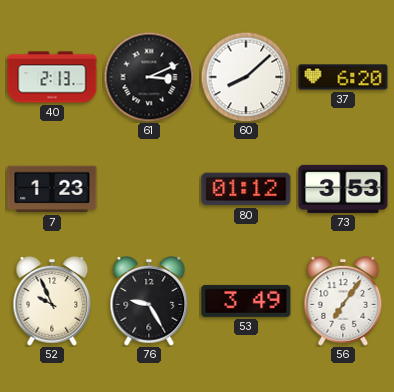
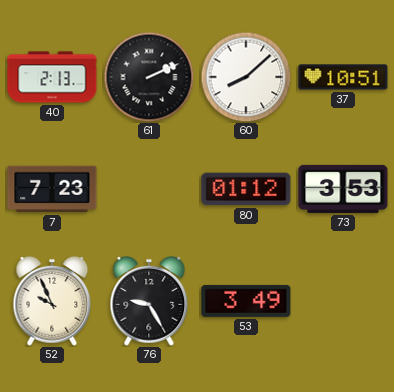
61: 3:11 -> 2:11 (149, 77)
37: 6:20 -> 10:51 (343, 77)
7: 1:23 -> 7:23 (52, 189)
56: 7:06 -> none (343, 302)
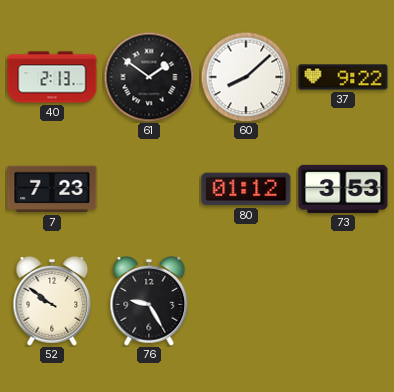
61: 2:11 -> 1:51 (149, 77)
37: 10:51 -> 9:22 (343, 77)
52: 9:56 -> 9:51 (52, 302)
53: 3:49 -> none (246, 301)
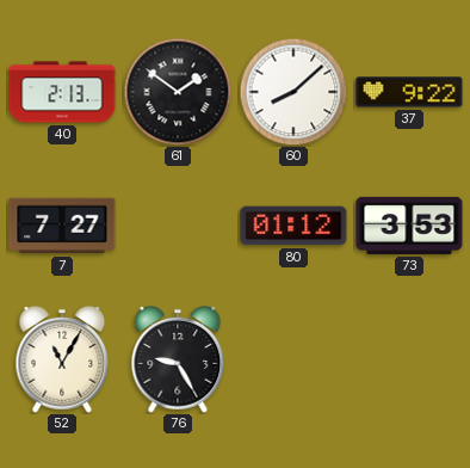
7: 7:23 -> 7:27 (62, 226)
52: 9:51 -> 11:05 (62, 361)
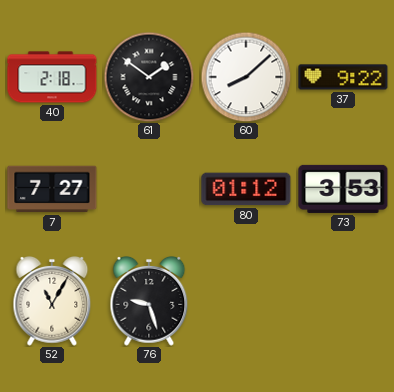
40: 2:13 -> 2:18 (52, 77)
76: 9:25 -> 9:27 (149, 302)
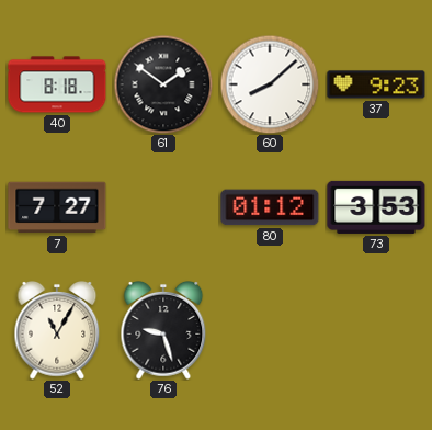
40: 2:18 -> 8:18 (57, 84)
37: 9:22 -> 9:23 (376, 84)
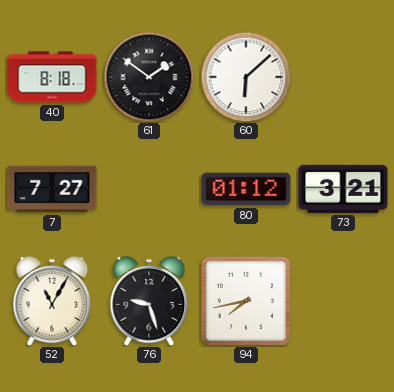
60: 8:08 -> 6:08 (246, 77)
37: 9:23 -> none (376, 84)
73: 3:53 -> 3:21 (343, 189)
94: none -> 7:43 (246, 301)
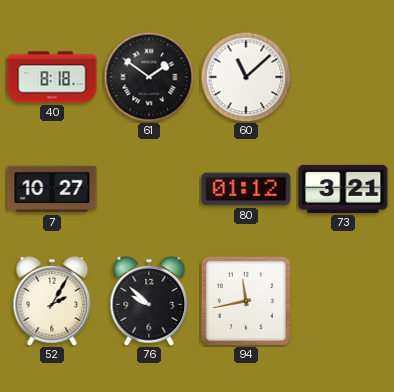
60: 6:08 -> 11:08 (246, 77)
7: 7:27 -> 10:27 (52, 189)
52: 11:05 -> 2:05 (52, 302)
76: 9:27 -> 9:52 (149, 302)
94: 7:43 -> 11:43 (246, 301)
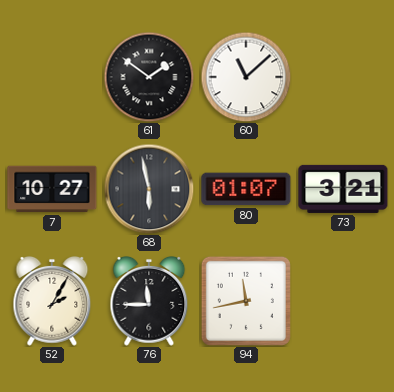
40: 8:18 -> none (52, 77)
68: none -> 5:58 (149, 189)
80: 01:12 -> 01:07 (246, 189)
76: 9:52 -> 11:45 (149, 302)
